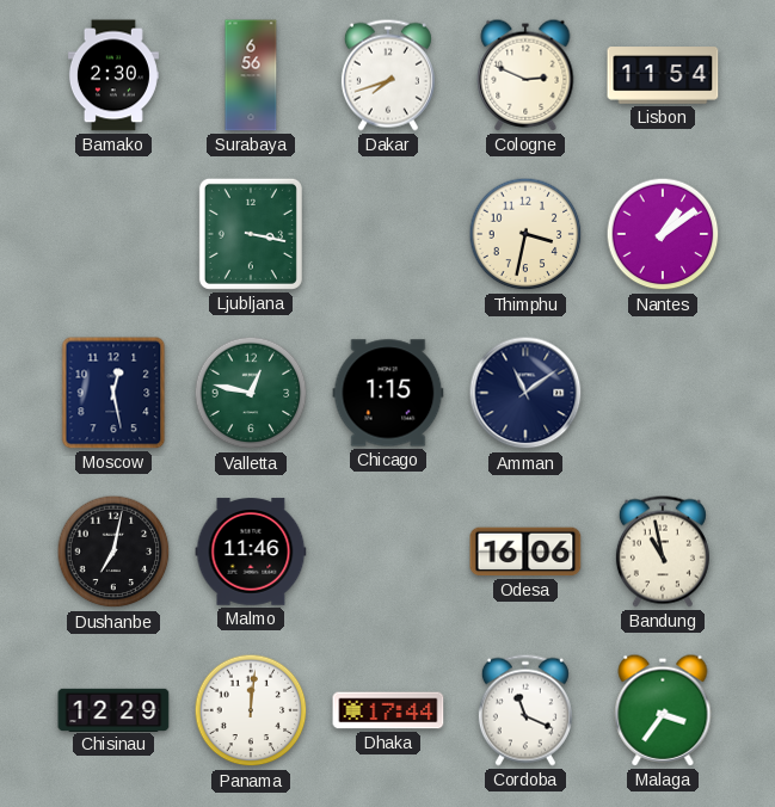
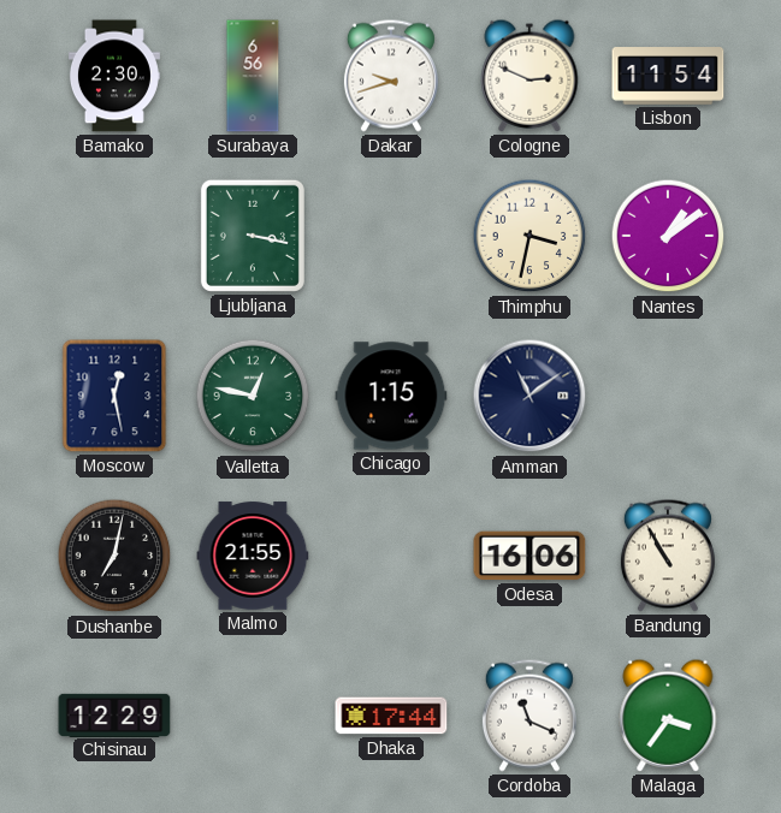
Dakar: 7:42 -> 9:42 (391, 76)
Malmo: 11:46 -> 21:55 (253, 556)
Bandung: 10:58 -> 10:55 (668, 556)
Panama: 12:01 -> none (251, 710)
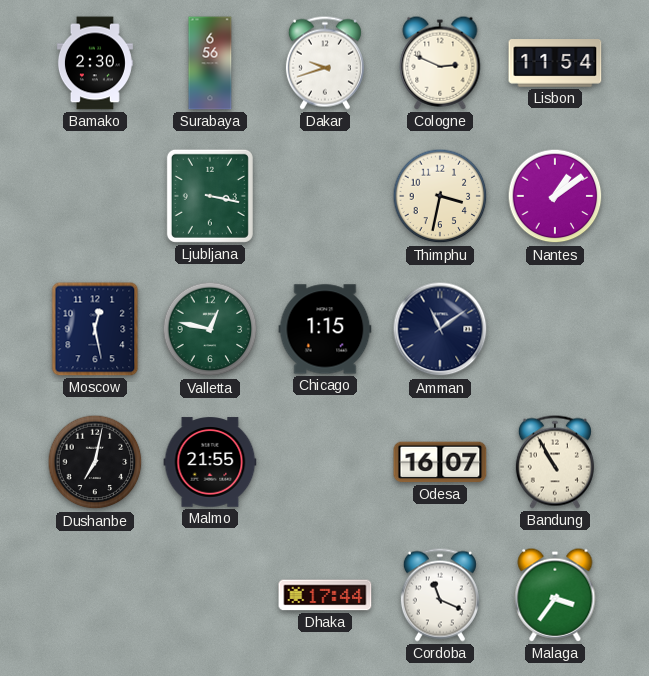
Odesa: 16:06 -> 16:07 (440, 462)
Chisinau: 12:29 -> none (114, 714)
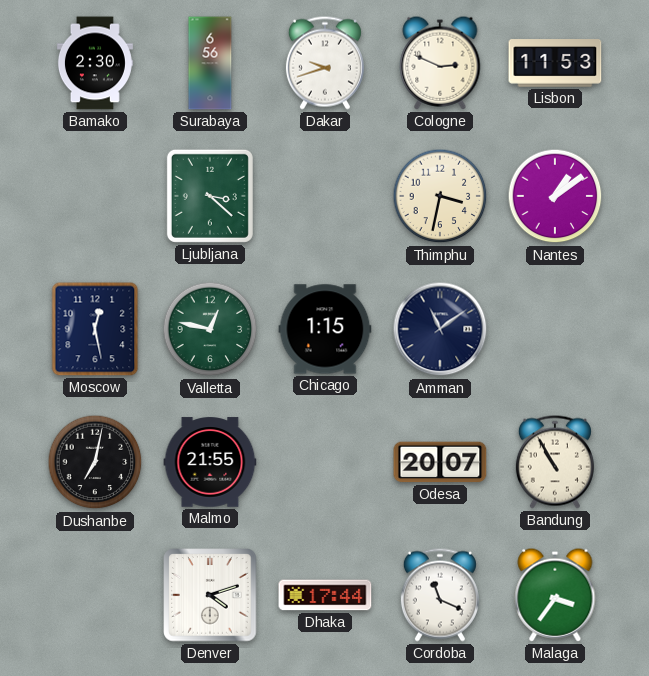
Lisbon: 11:54 -> 11:53 (555, 63)
Ljubljana: 3:17 -> 3:22 (210, 196)
Odesa: 16:07 -> 20:07 (440, 462)
Denver: none -> 4:12 (210, 595)
